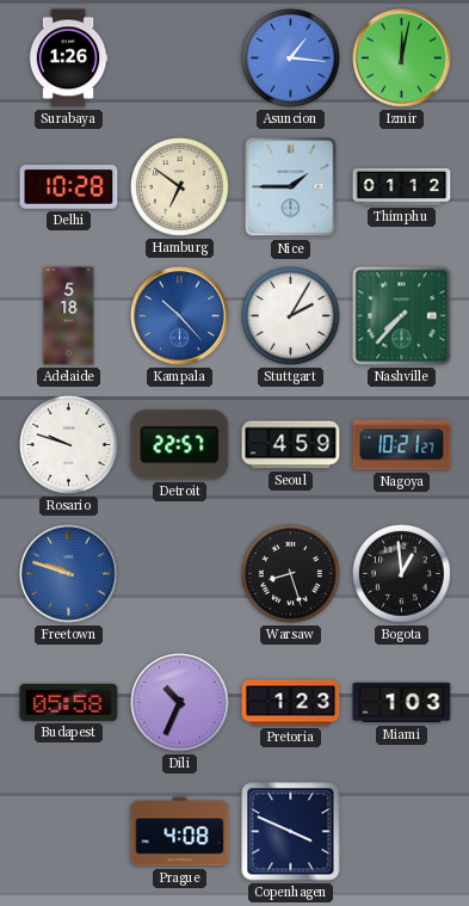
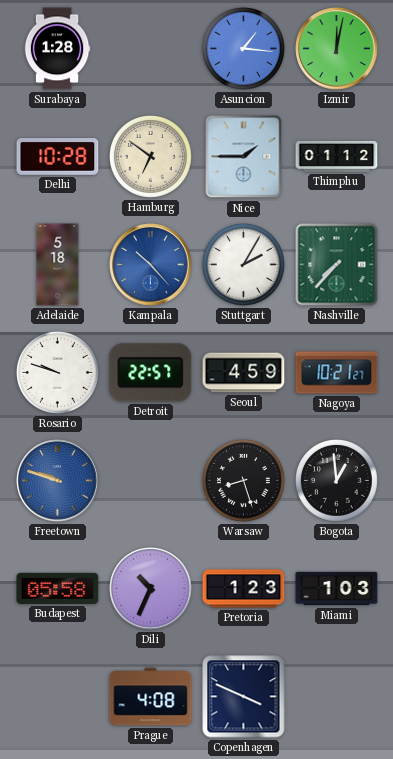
Surabaya: 1:26 -> 1:28 (57, 49)
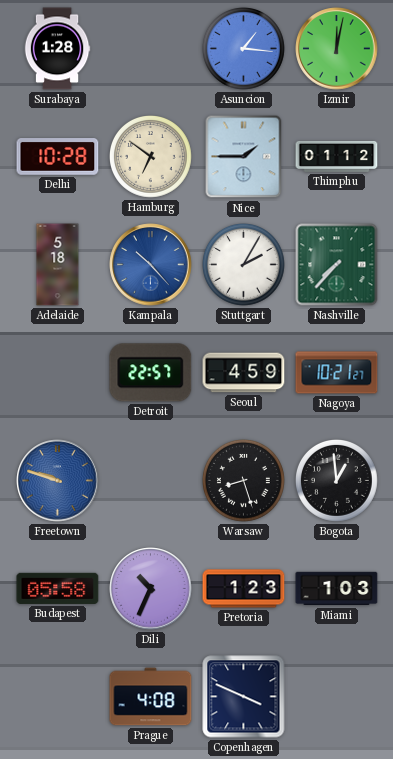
Rosario: 9:48 -> none (58, 373)
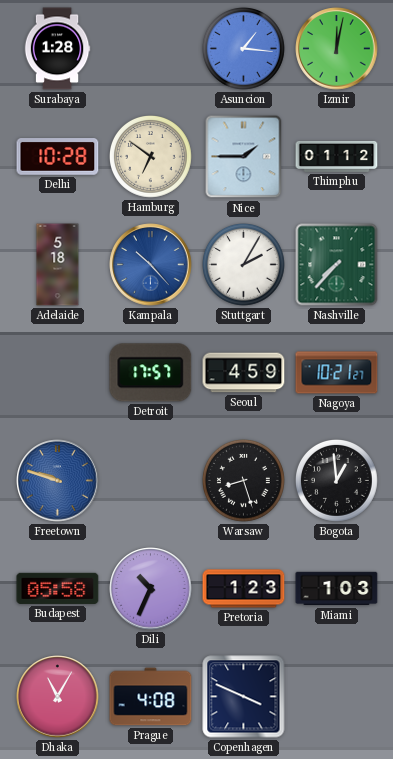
Detroit: 22:57 -> 17:57 (151, 373)
Dhaka: none -> 11:05 (58, 697)
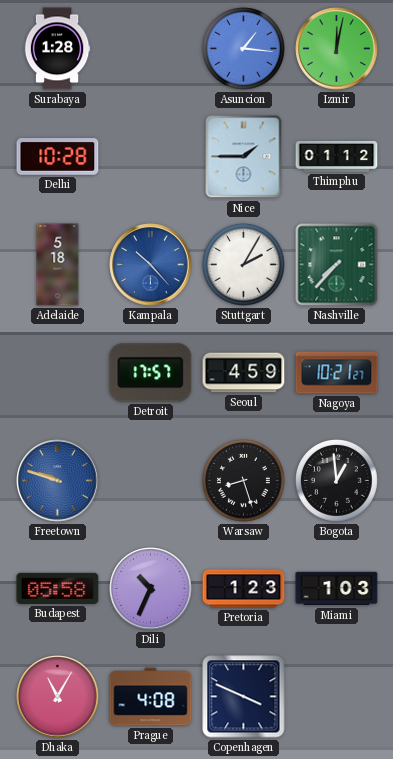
Hamburg: 6:51 -> none (151, 157)
